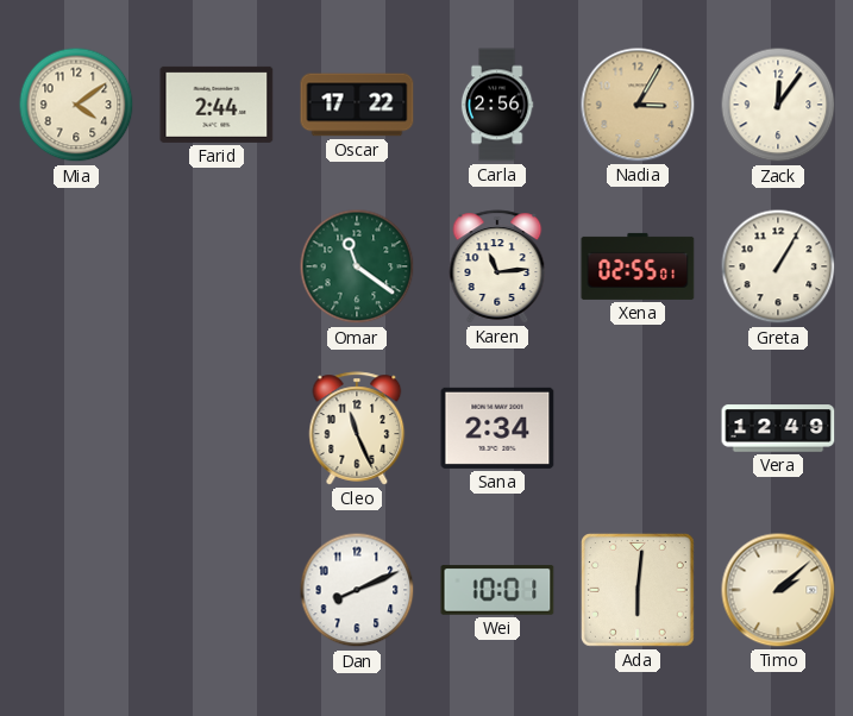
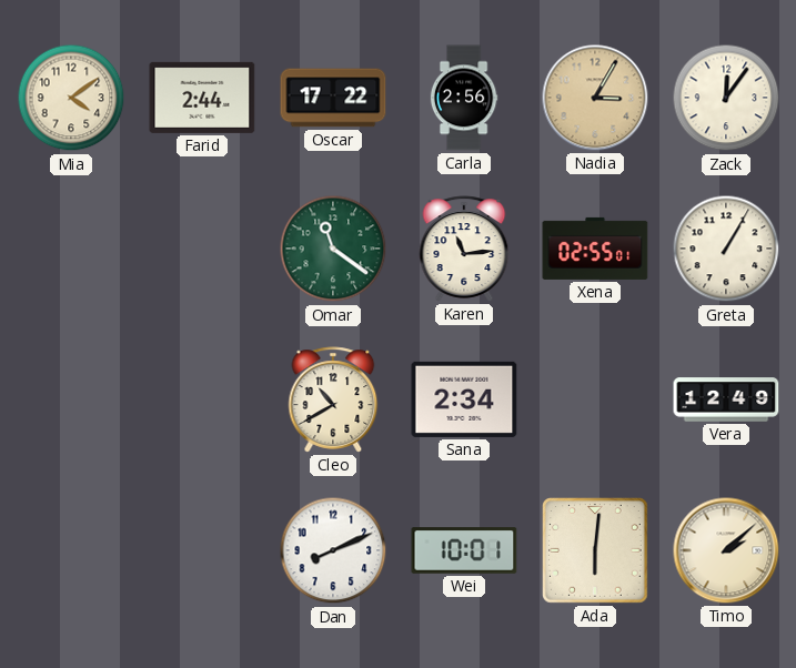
Cleo: 11:26 -> 10:40 (333, 399)
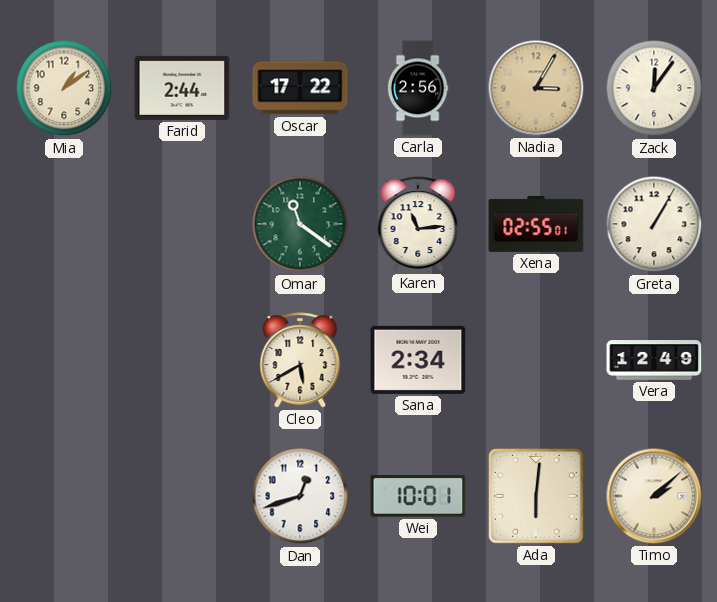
Mia: 4:09 -> 1:09 (64, 88)
Cleo: 10:40 -> 5:40 (300, 360)
Dan: 8:11 -> 12:42 (300, 496)
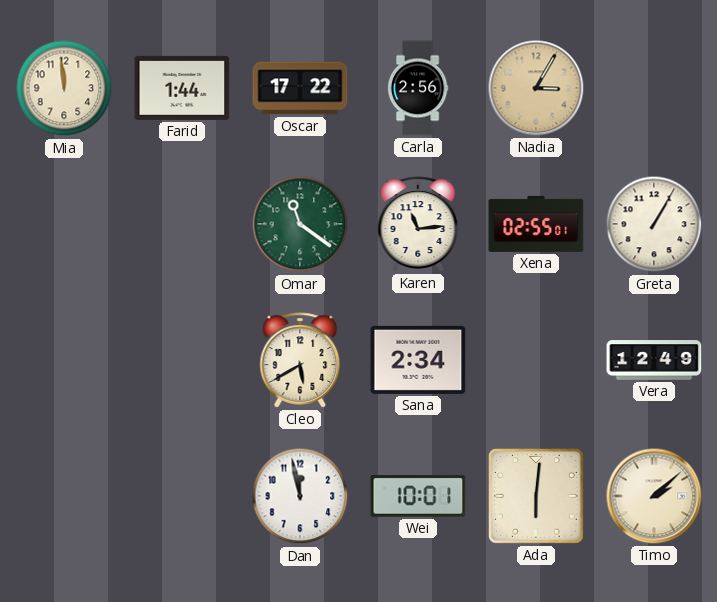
Mia: 1:09 -> 11:59 (64, 88)
Farid: 2:44 -> 1:44 (182, 88)
Zack: 12:06 -> none (654, 88)
Dan: 12:42 -> 11:58 (300, 496)
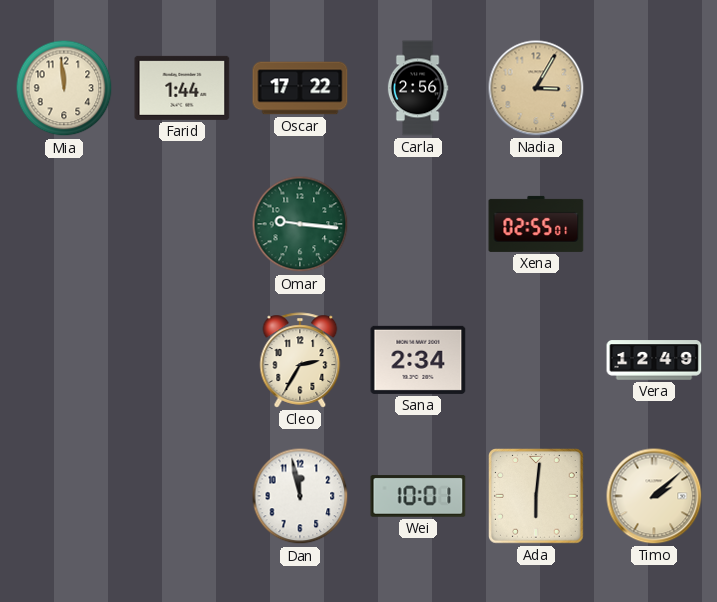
Omar: 11:21 -> 9:16 (300, 224)
Karen: 11:14 -> none (418, 224)
Greta: 1:05 -> none (654, 224)
Cleo: 5:40 -> 2:35 (300, 360)
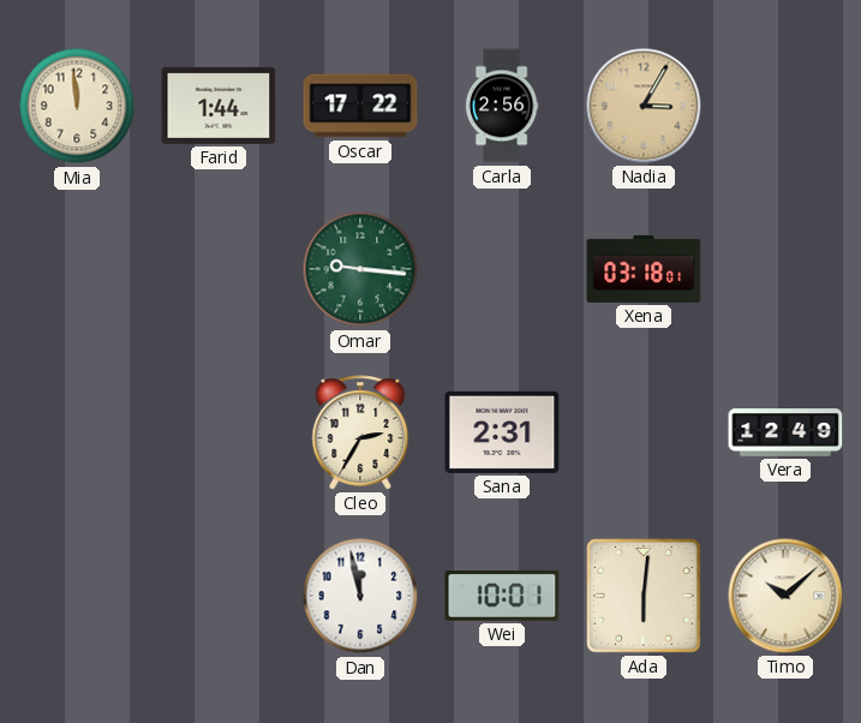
Xena: 02:55 -> 03:18 (644, 269)
Sana: 2:34 -> 2:31 (502, 432)
Timo: 2:08 -> 10:08 (785, 596)
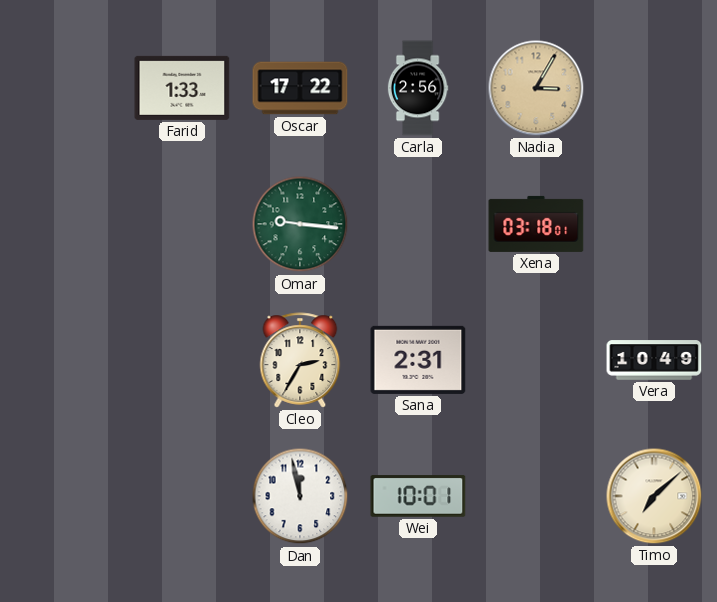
Mia: 11:59 -> none (77, 106)
Farid: 1:44 -> 1:33 (182, 88)
Vera: 12:49 -> 10:49 (654, 360)
Ada: 6:01 -> none (645, 597)
Timo: 10:08 -> 7:08 (654, 496)
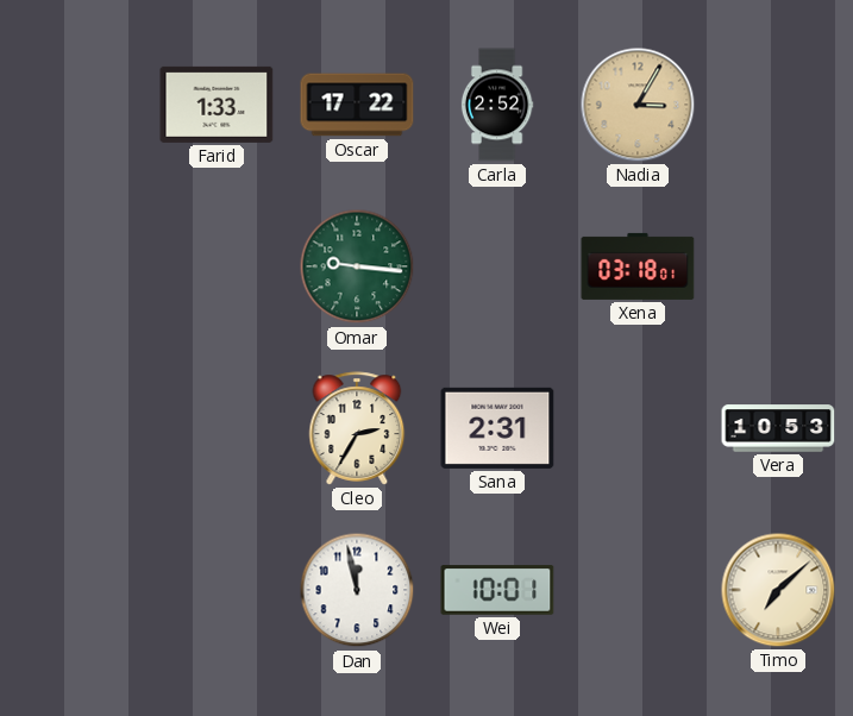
Carla: 2:56 -> 2:52 (497, 105)
Vera: 10:49 -> 10:53 (778, 428)
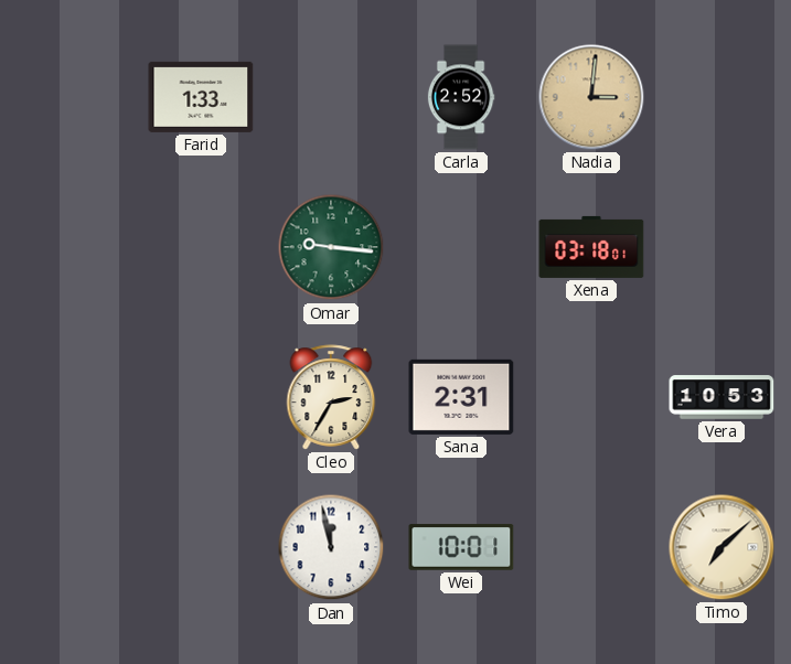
Oscar: 17:22 -> none (357, 105)
Nadia: 3:05 -> 3:01 (591, 97)
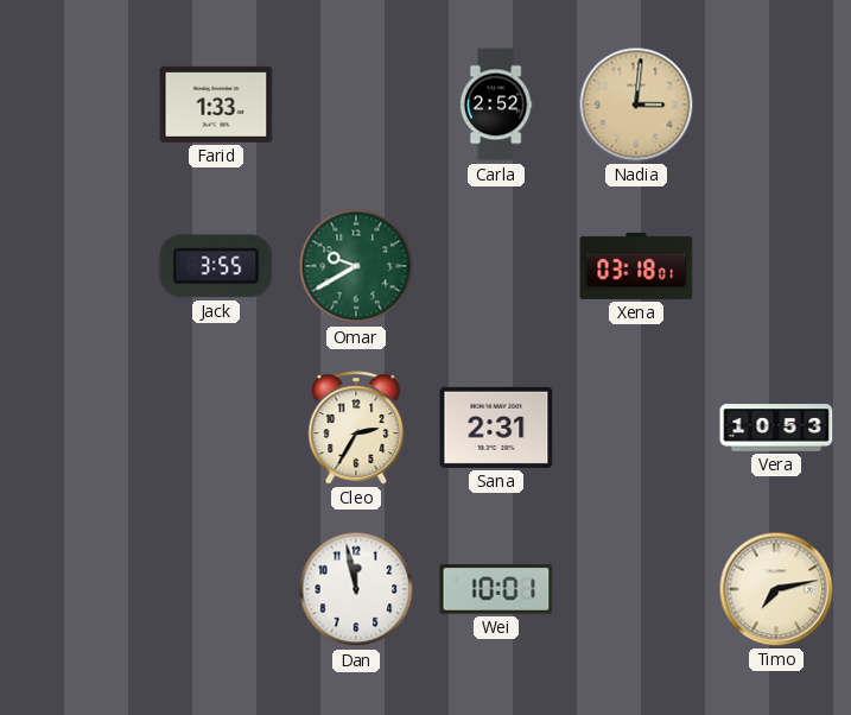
Jack: none -> 3:55 (216, 266)
Omar: 9:16 -> 9:40 (356, 266)
Timo: 7:08 -> 7:13 (776, 589)
